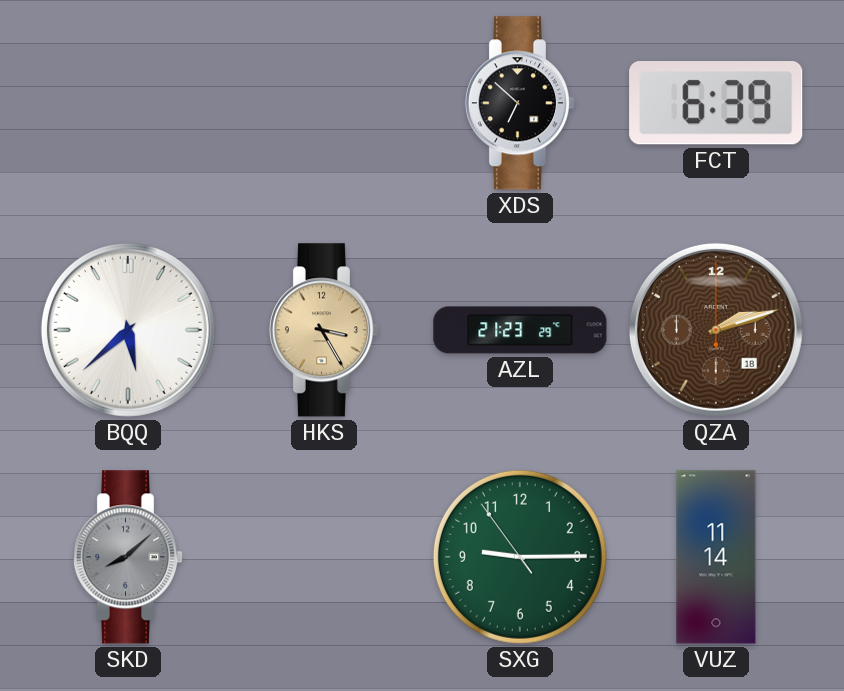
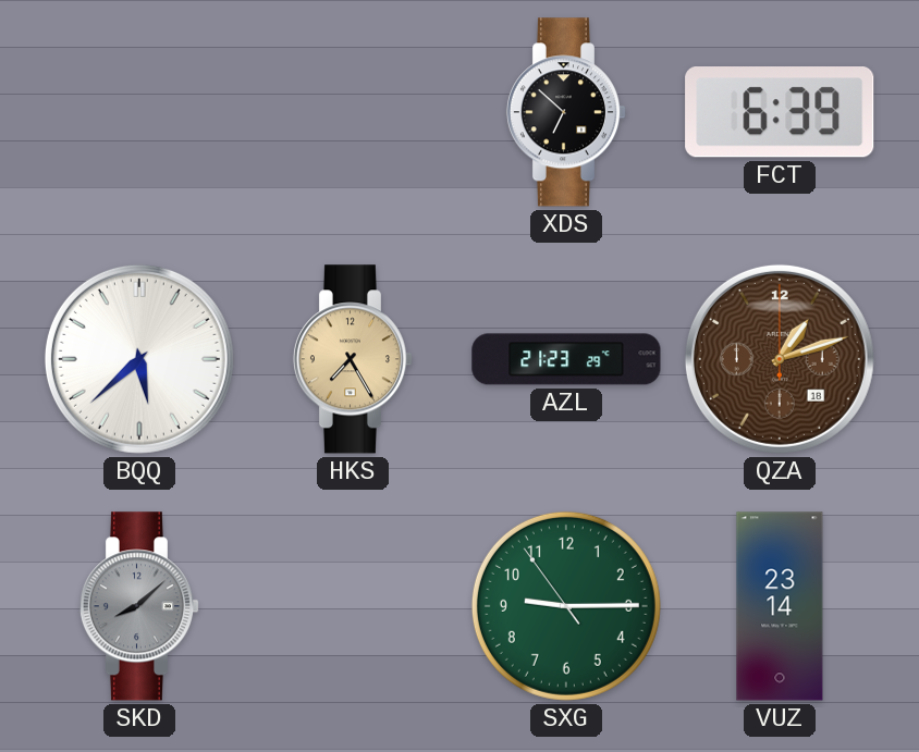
HKS: 3:25 -> 7:25 (352, 359)
QZA: 2:12 -> 1:12 (780, 359)
VUZ: 11:14 -> 23:14 (780, 606)
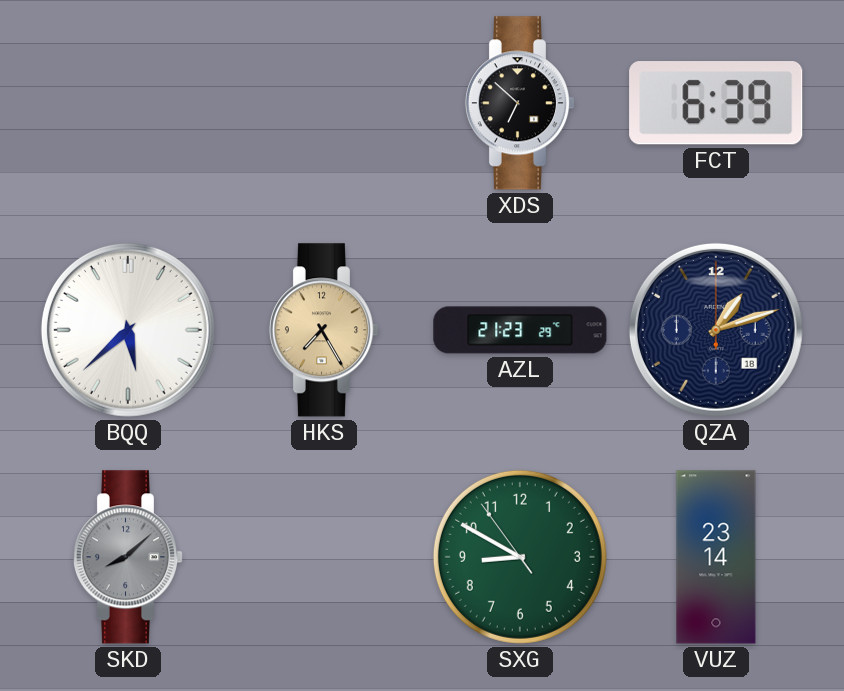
QZA dial: brown -> navy (716, 330)
SXG: 9:14 -> 8:49 (520, 557)
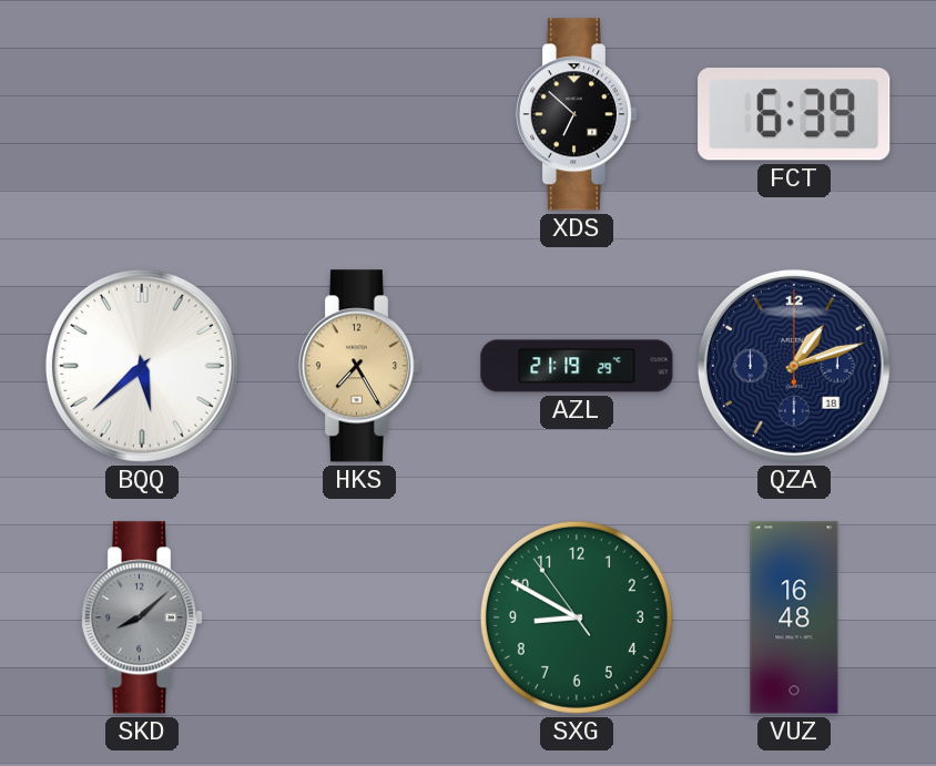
AZL: 21:23 -> 21:19 (577, 366)
VUZ: 23:14 -> 16:48 (794, 617)
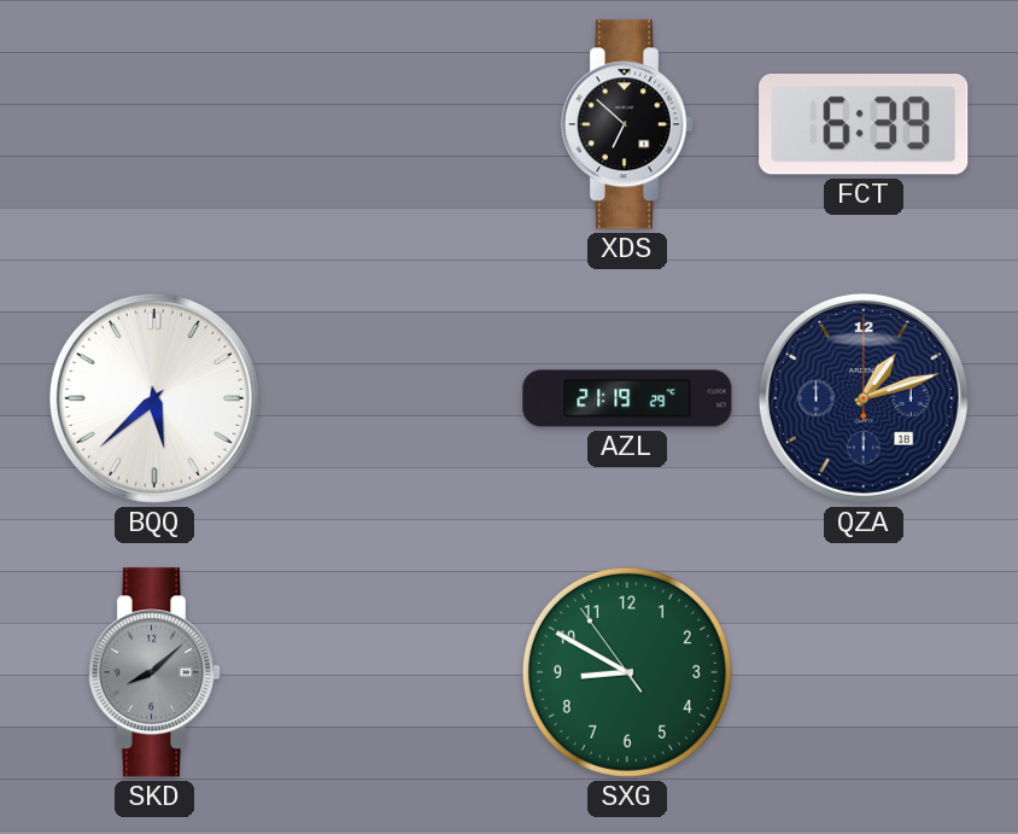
HKS: 7:25 -> none (358, 366)
VUZ: 16:48 -> none (794, 617)
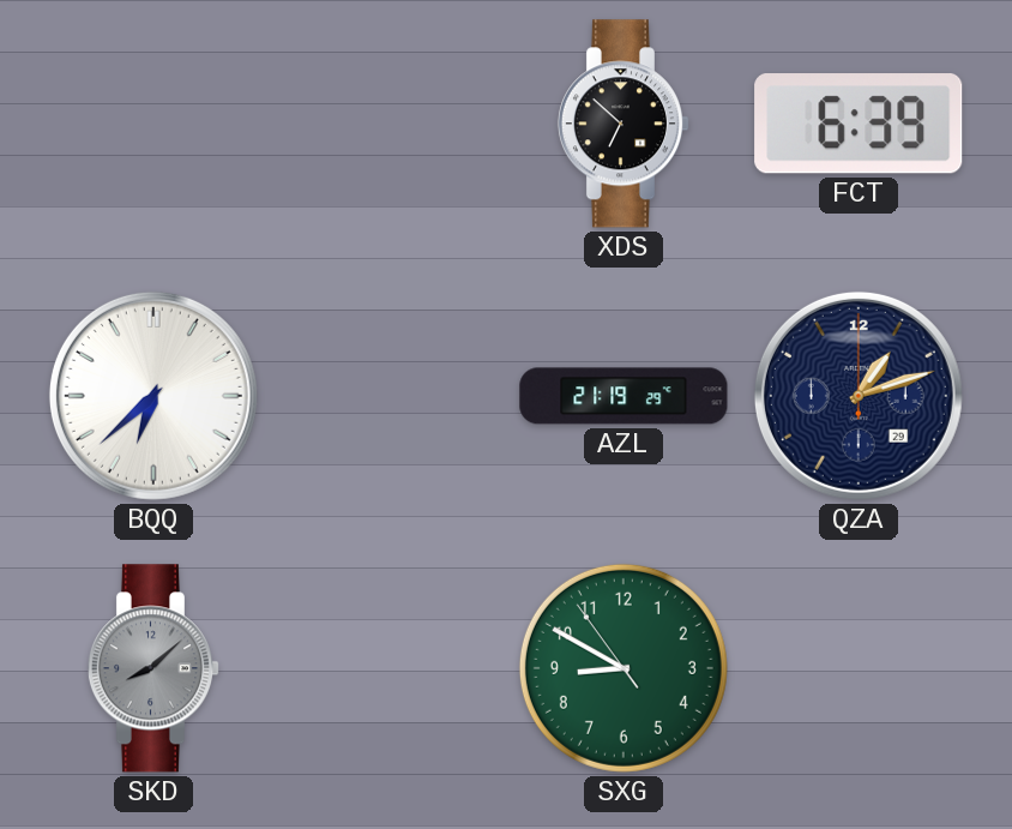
BQQ: 5:38 -> 6:38 (153, 396)
QZA date: 18 -> 29 (859, 396)
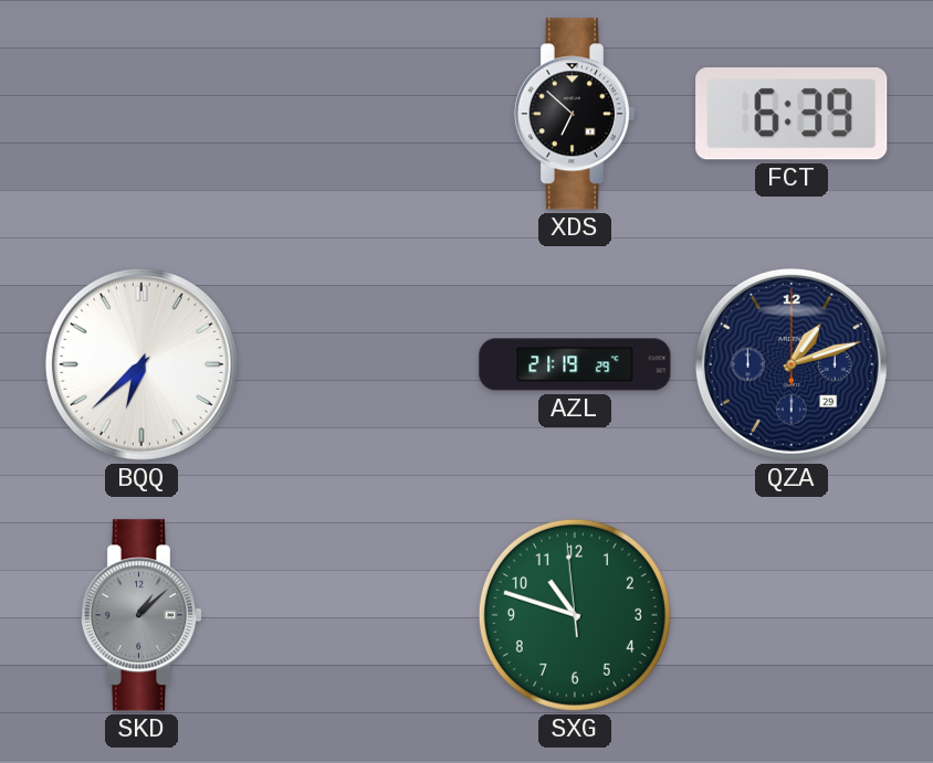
SKD: 8:08 -> 1:08 (140, 615)
SXG: 8:49 -> 10:47 (575, 615)
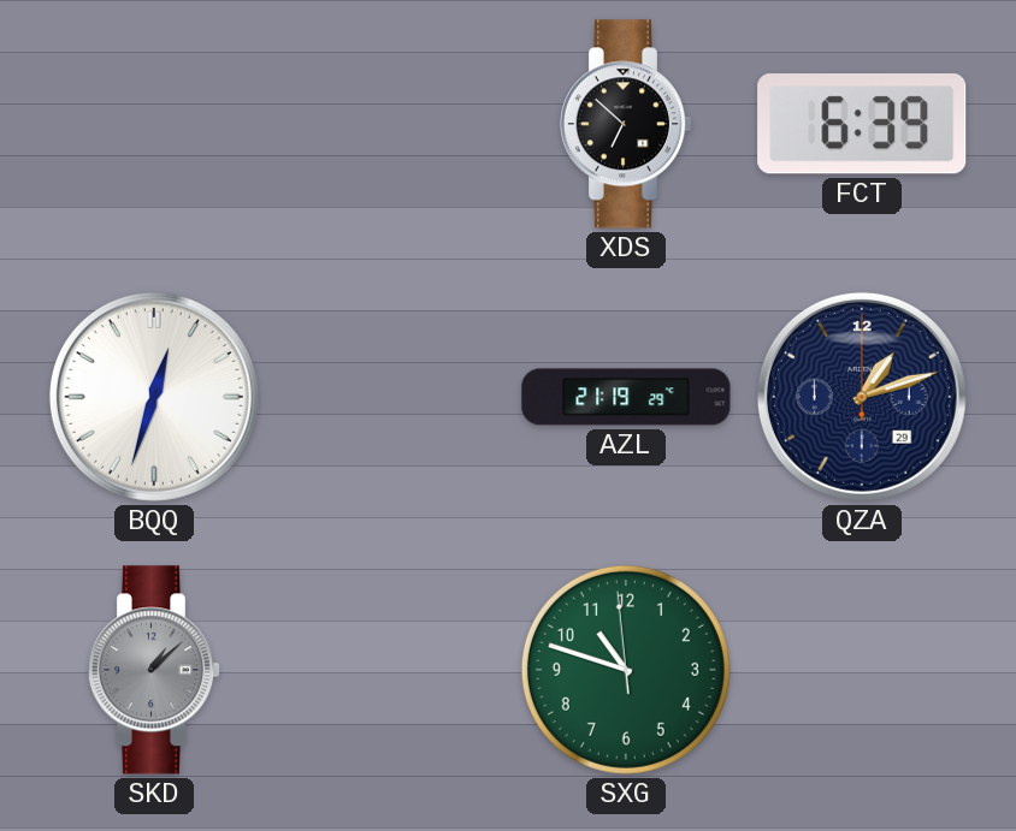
BQQ: 6:38 -> 12:33 (154, 397)
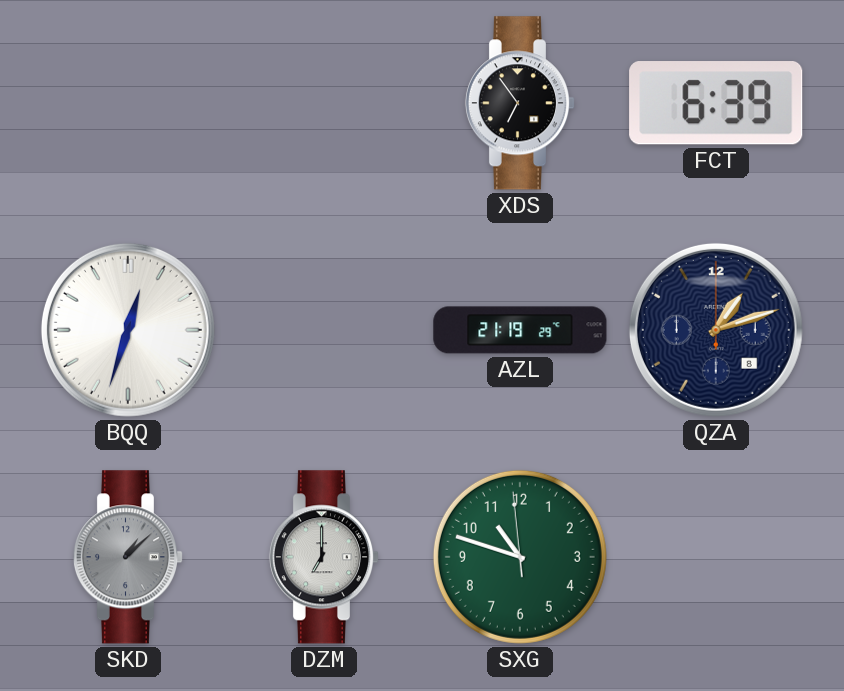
XDS: 6:52 -> 6:54 (519, 103)
QZA date: 29 -> 8 (716, 330)
DZM: none -> 7:00 (323, 557)
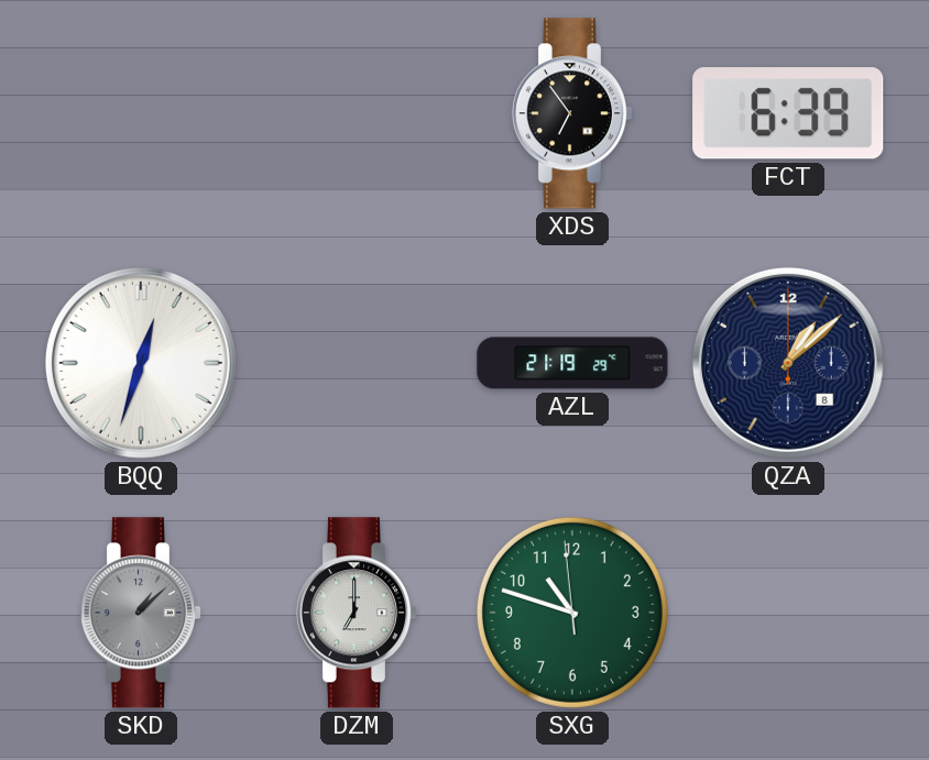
QZA: 1:12 -> 1:08 (788, 363)
